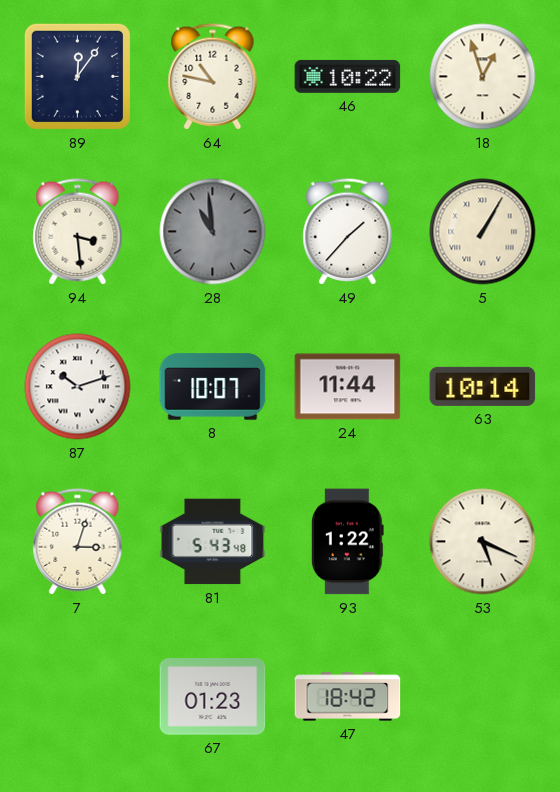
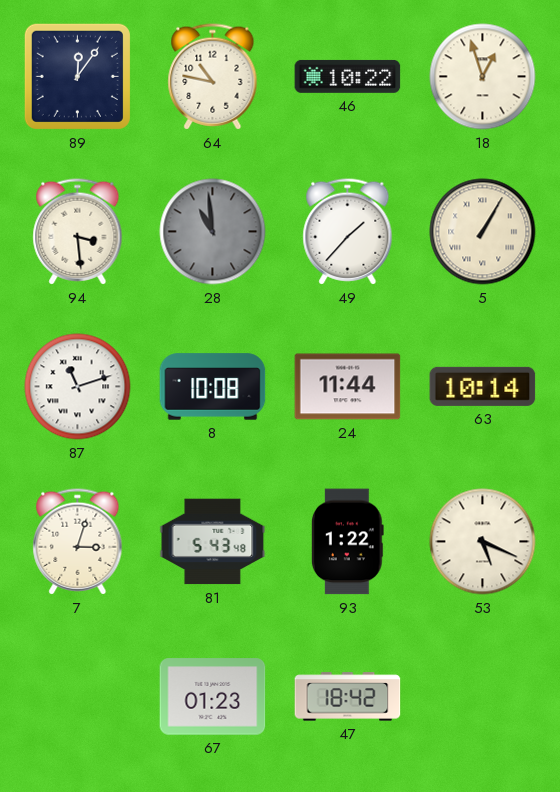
87: 10:12 -> 11:12 (78, 387)
8: 10:07 -> 10:08 (213, 387)
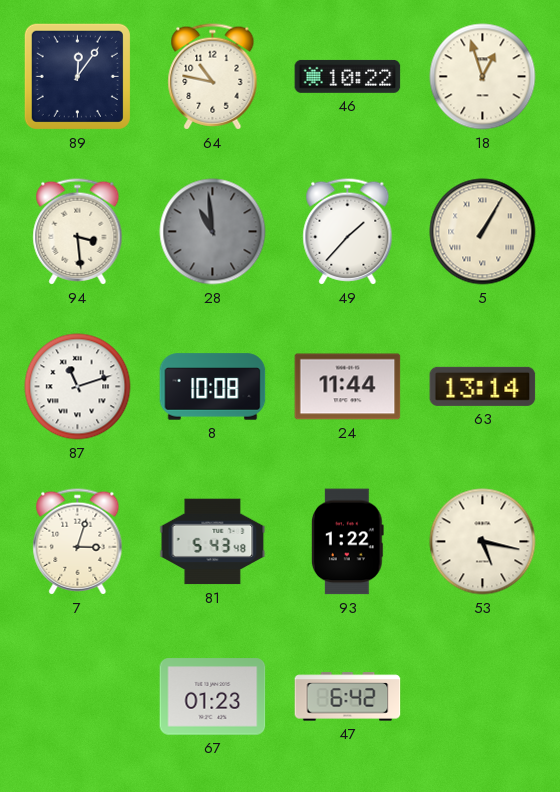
63: 10:14 -> 13:14 (483, 386)
53: 5:19 -> 5:17 (483, 542)
47: 18:42 -> 6:42 (348, 697)
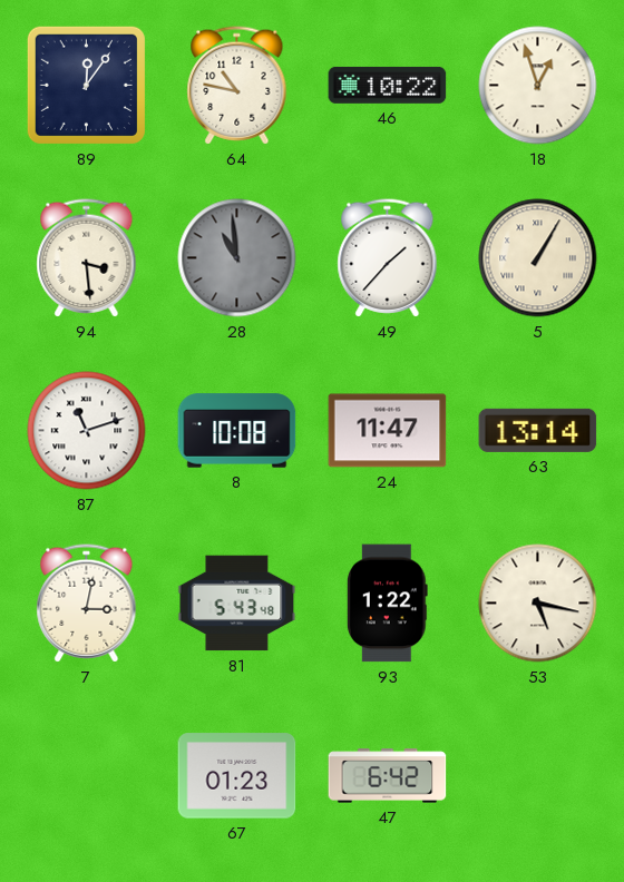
24: 11:44 -> 11:47 (388, 431)
7: 3:03 -> 3:02 (87, 604)
